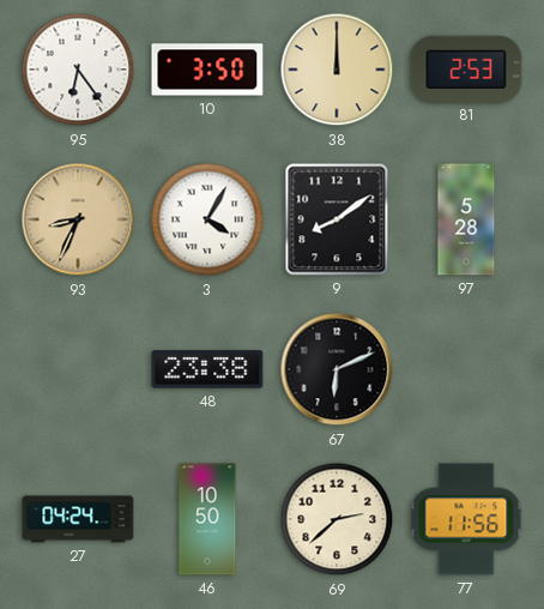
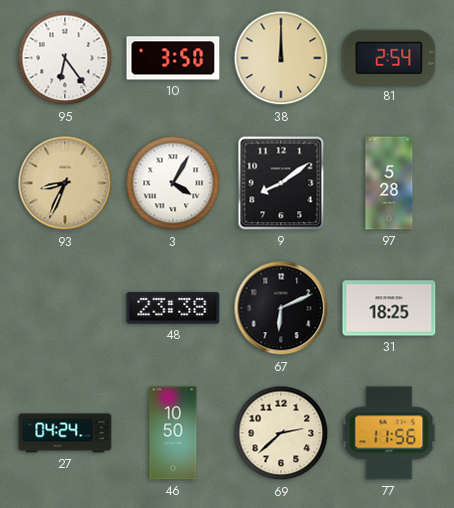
81: 2:53 -> 2:54 (389, 57)
31: none -> 18:25 (389, 308)
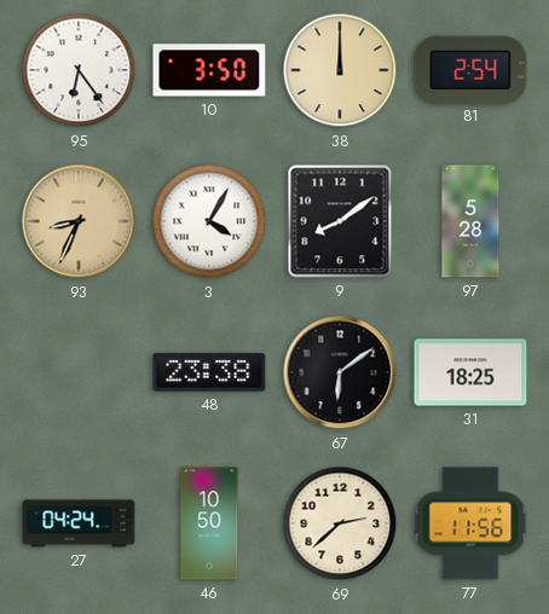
67: 6:11 -> 6:09 (340, 372)
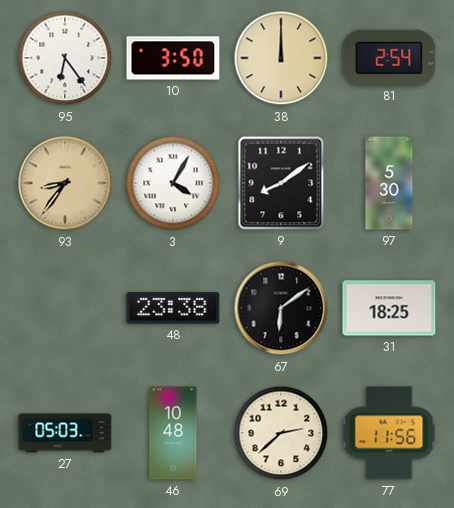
93: 8:34 -> 8:36 (65, 183)
97: 5:28 -> 5:30 (389, 183)
27: 04:24 -> 05:03 (65, 433)
46: 10:50 -> 10:48 (173, 433)
